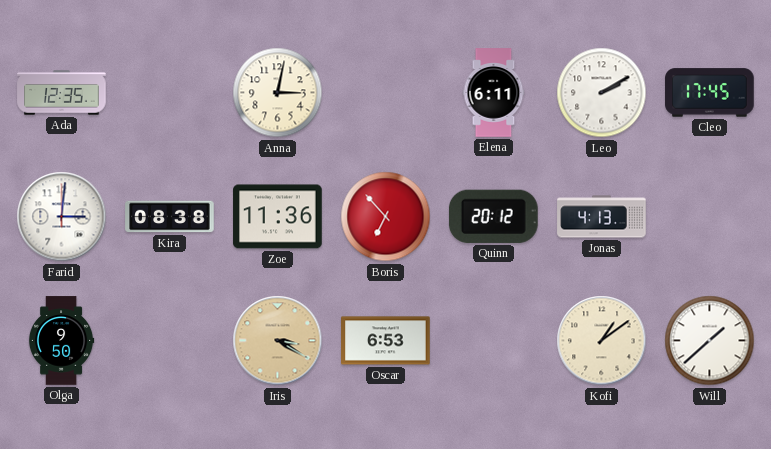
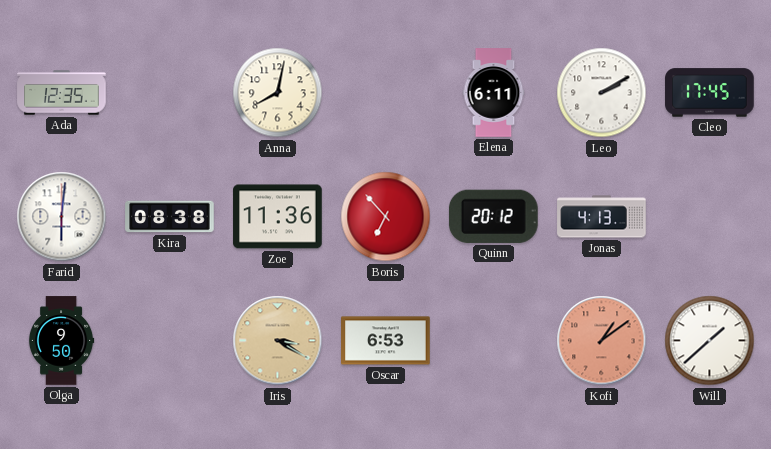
Anna: 3:02 -> 8:02 (278, 93)
Farid: 3:01 -> 6:01 (62, 217)
Kofi dial: cream -> salmon (602, 341)
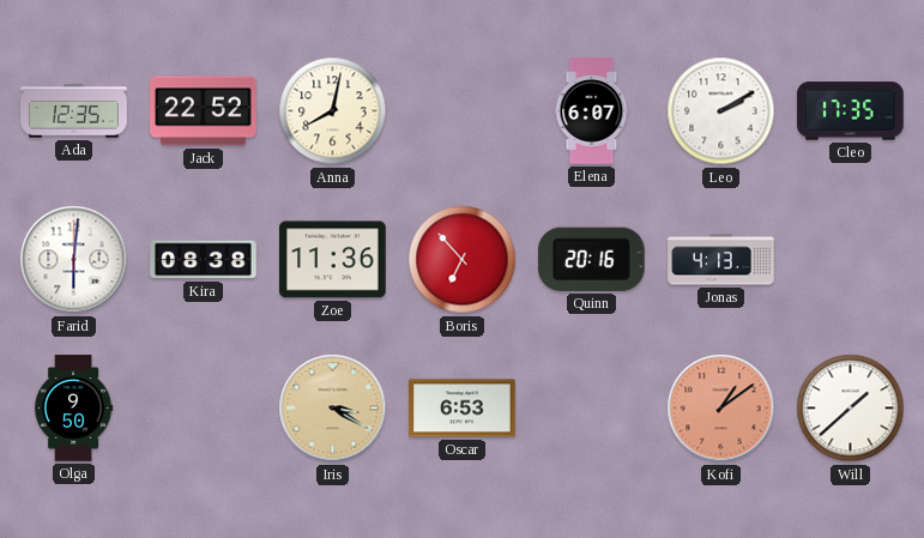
Jack: none -> 22:52 (204, 111)
Elena: 6:11 -> 6:07 (592, 111)
Cleo: 17:45 -> 17:35 (851, 111)
Quinn: 20:12 -> 20:16 (591, 259)
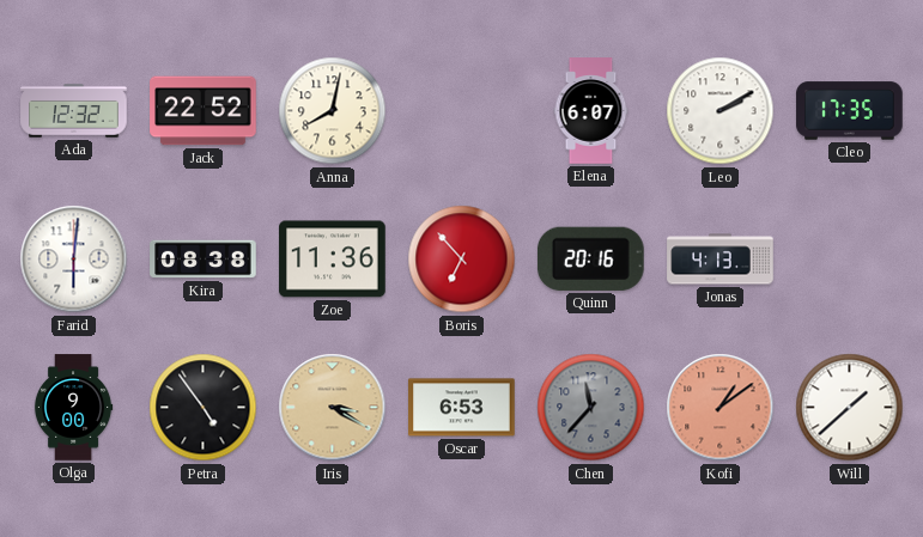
Ada: 12:35 -> 12:32 (74, 111)
Olga: 9:50 -> 9:00 (73, 408)
Petra: none -> 4:54 (204, 408)
Chen: none -> 11:37 (591, 408)
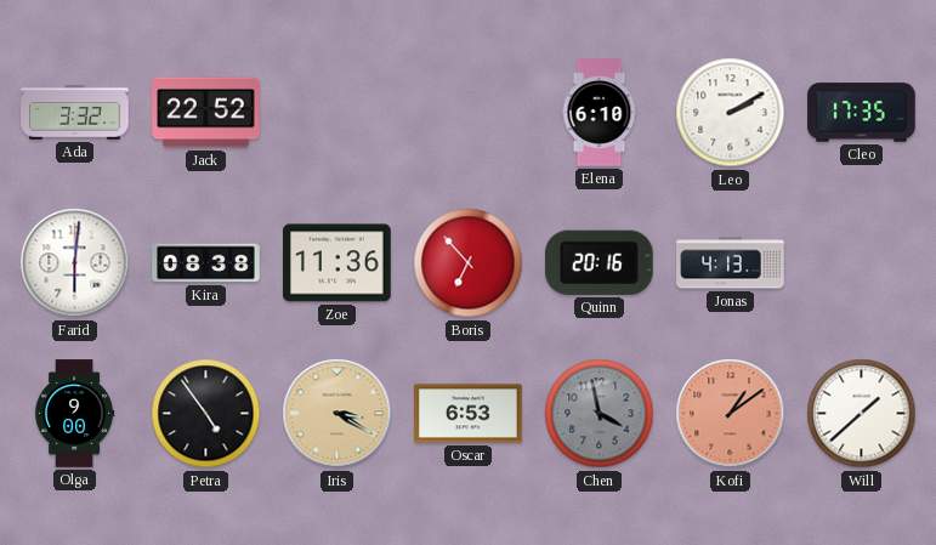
Ada: 12:32 -> 3:32 (75, 113)
Anna: 8:02 -> none (333, 111)
Elena: 6:07 -> 6:10 (600, 113)
Chen: 11:37 -> 3:58 (600, 414)
